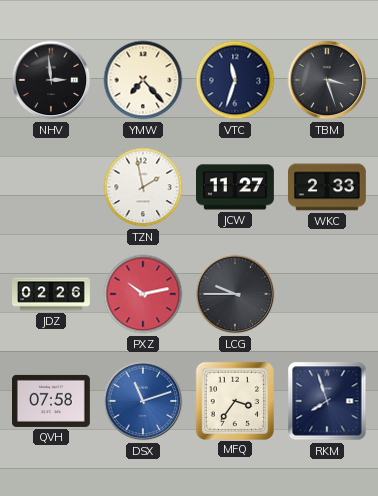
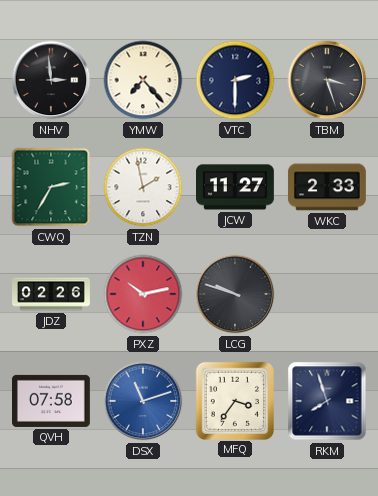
VTC: 11:33 -> 2:30 (235, 80)
CWQ: none -> 2:35 (51, 187)
LCG: 9:45 -> 9:48 (235, 294)
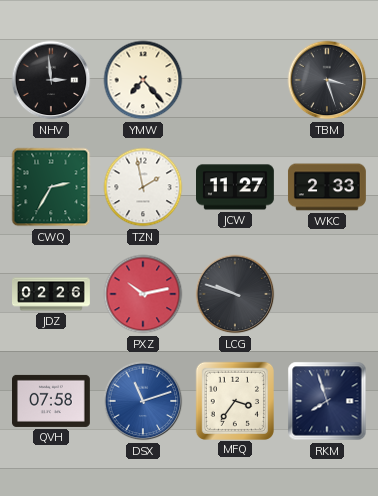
VTC: 2:30 -> none (235, 80)
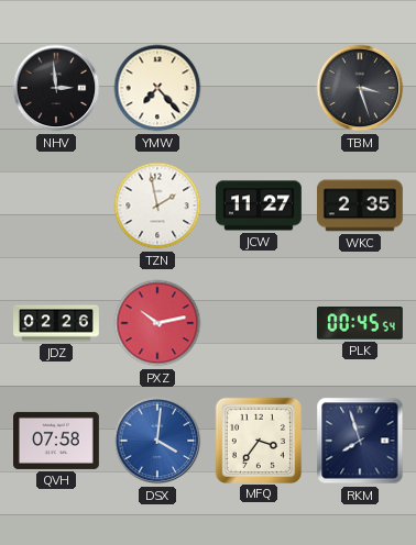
CWQ: 2:35 -> none (51, 187)
WKC: 2:33 -> 2:35 (360, 205)
LCG: 9:48 -> none (235, 294)
PLK: none -> 00:45 (360, 323)
DSX: 11:12 -> 4:01 (157, 441)
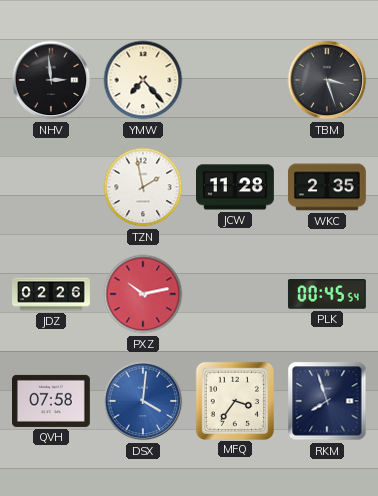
JCW: 11:27 -> 11:28 (236, 187)
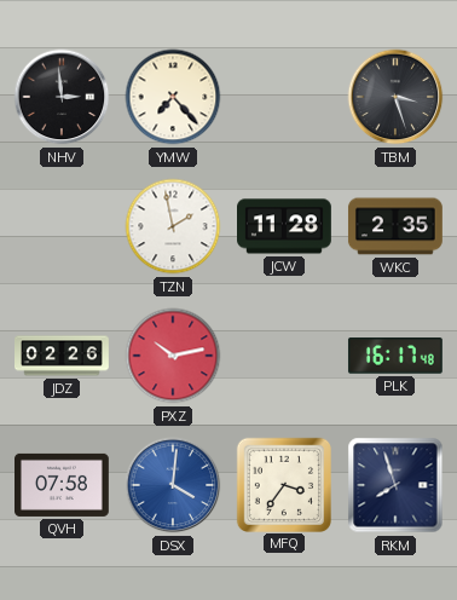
PLK: 00:45 -> 16:17 (395, 356)
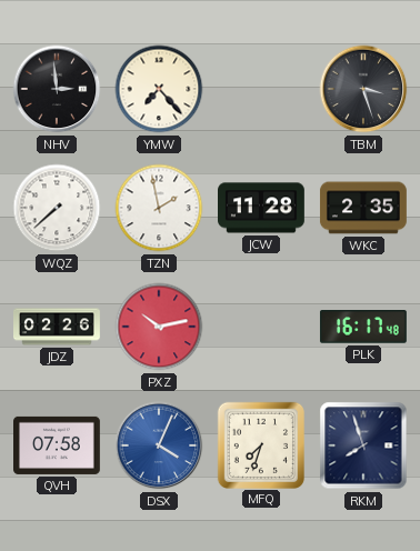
WQZ: none -> 7:38 (57, 208)
DSX: 4:01 -> 4:04 (159, 445)
MFQ: 3:36 -> 7:33 (260, 444)
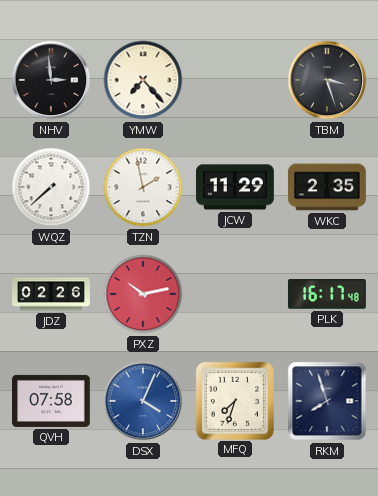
JCW: 11:28 -> 11:29 (236, 187)
